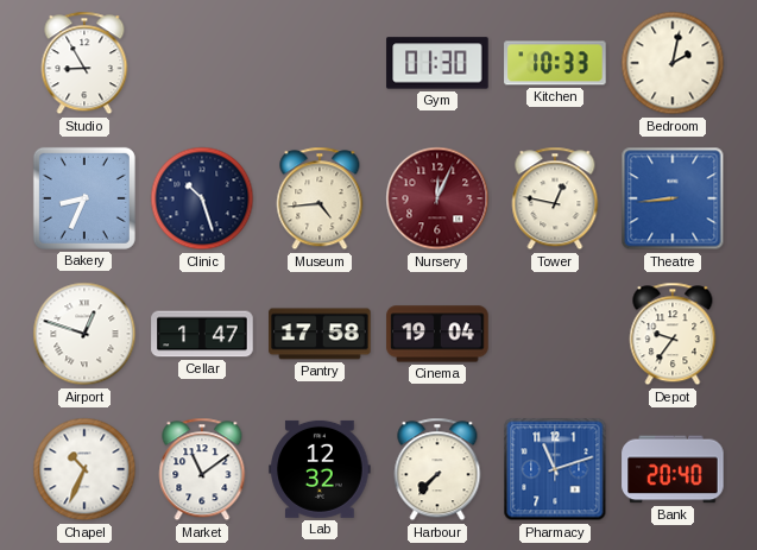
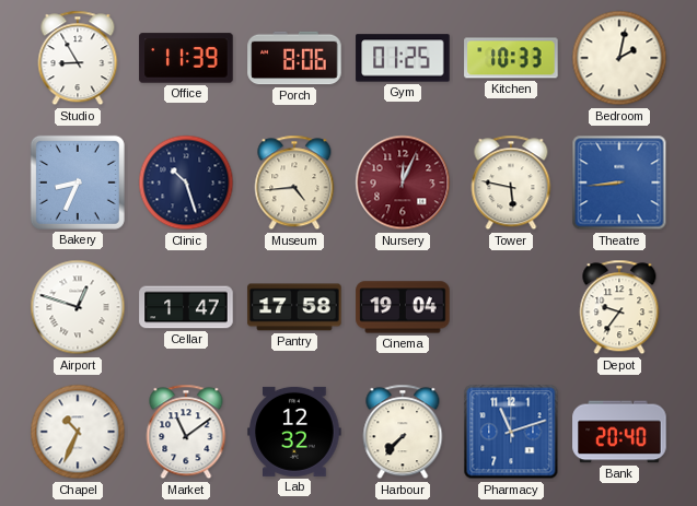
Office: none -> 11:39 (186, 58)
Porch: none -> 8:06 (294, 58)
Gym: 01:30 -> 01:25 (403, 58)
Tower: 12:47 -> 5:47 (511, 183)
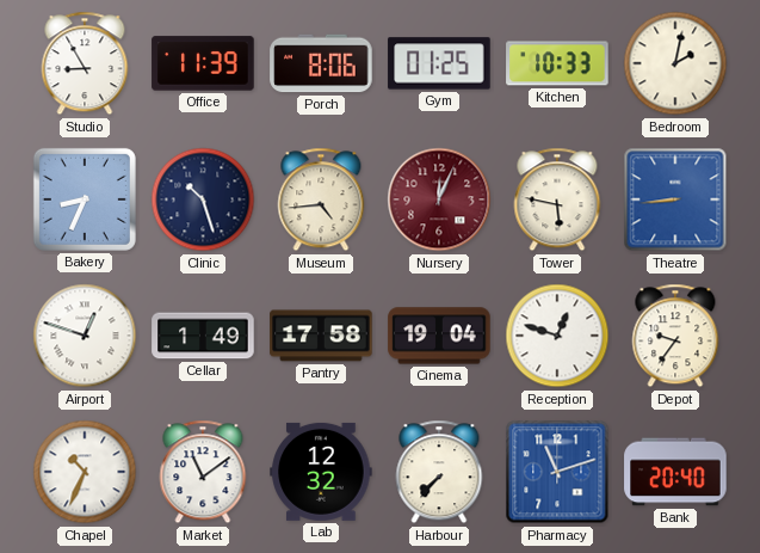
Cellar: 1:47 -> 1:49 (203, 336)
Reception: none -> 12:48 (557, 336)
